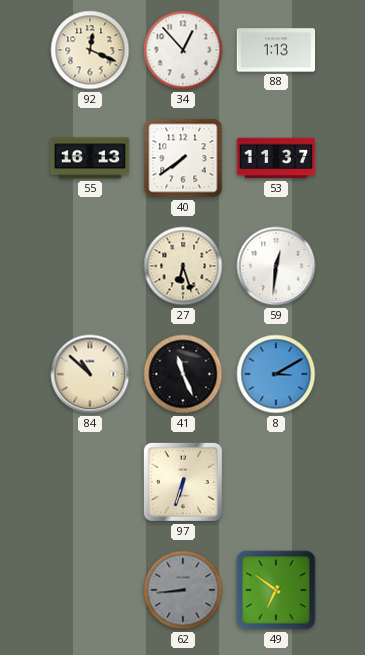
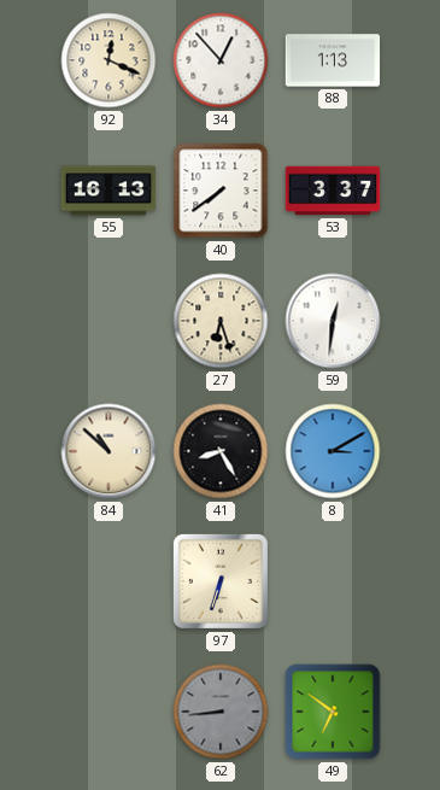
53: 11:37 -> 3:37 (333, 191)
41: 11:26 -> 8:25 (221, 451)
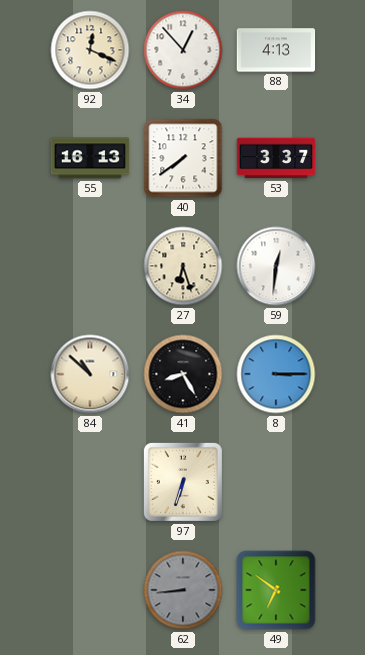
88: 1:13 -> 4:13 (276, 50)
8: 3:10 -> 3:15 (276, 374)
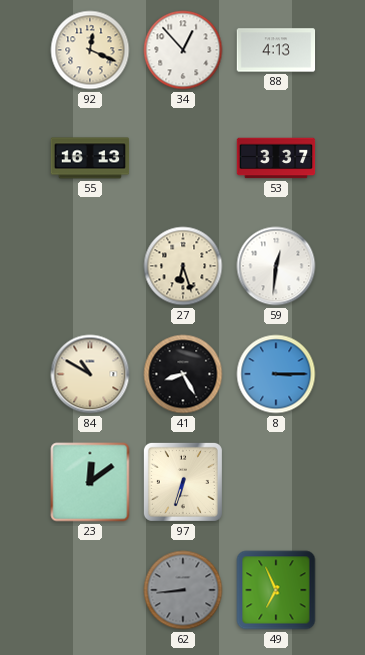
40: 7:39 -> none (183, 158)
84: 10:52 -> 10:50 (90, 374)
23: none -> 12:09 (90, 482)
49: 6:51 -> 6:56 (276, 590)
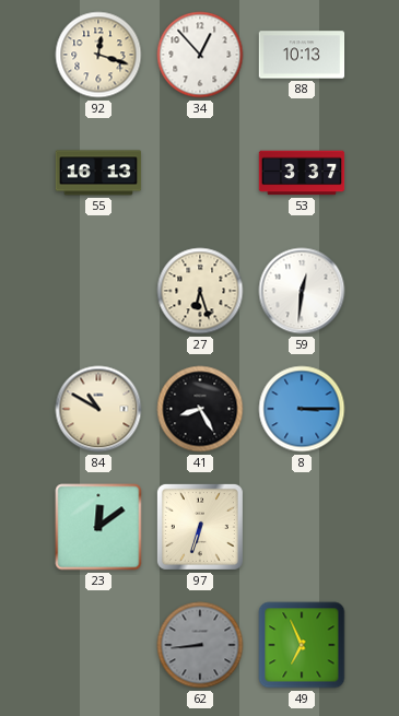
92: 12:19 -> 12:18 (98, 55)
88: 4:13 -> 10:13 (302, 55)
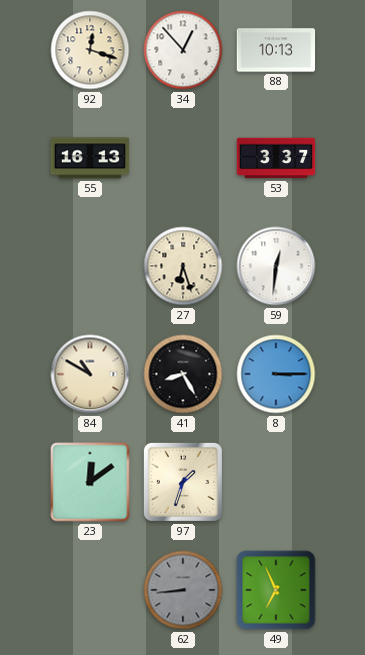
97: 6:33 -> 1:33 (183, 482)
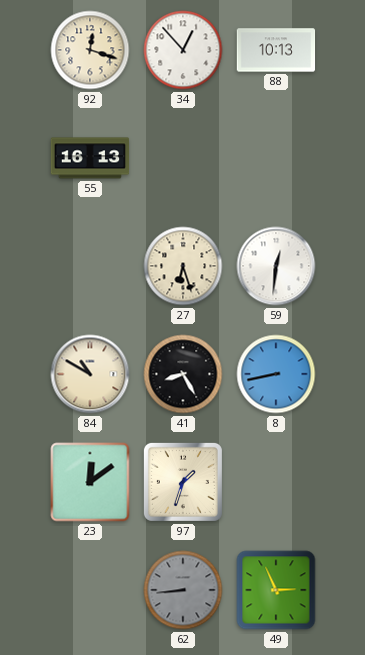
53: 3:37 -> none (276, 158)
8: 3:15 -> 8:43 (276, 374)
49: 6:56 -> 2:56 (276, 590)
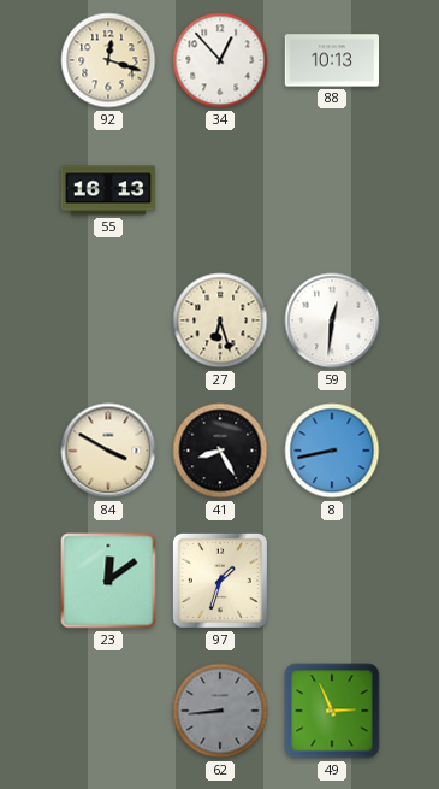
84: 10:50 -> 3:50 (108, 451)
